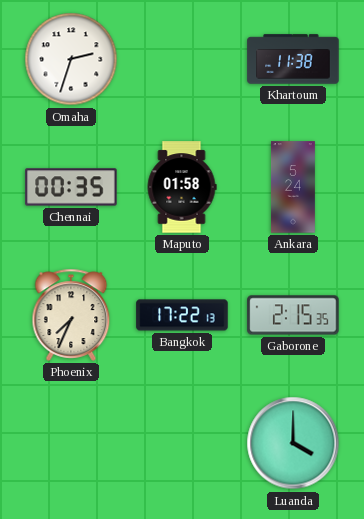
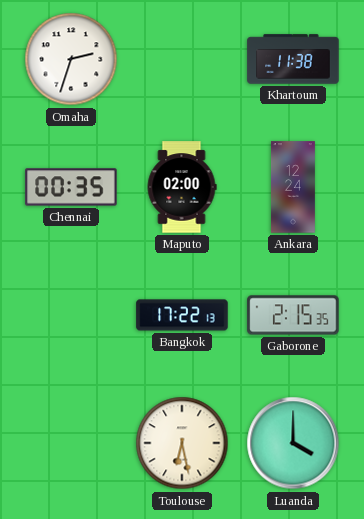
Maputo: 01:58 -> 02:00 (182, 187)
Ankara: 5:24 -> 12:24 (293, 187)
Phoenix: 7:34 -> none (71, 315)
Toulouse: none -> 6:28 (182, 443)
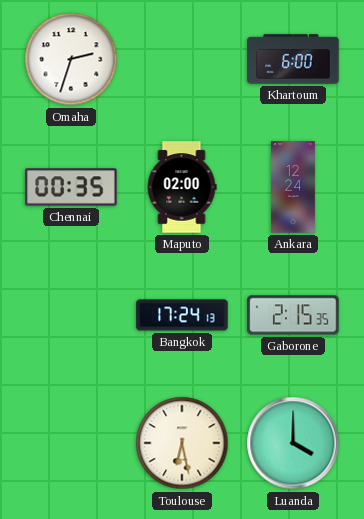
Khartoum: 11:38 -> 6:00 (293, 59)
Bangkok: 17:22 -> 17:24 (182, 315)
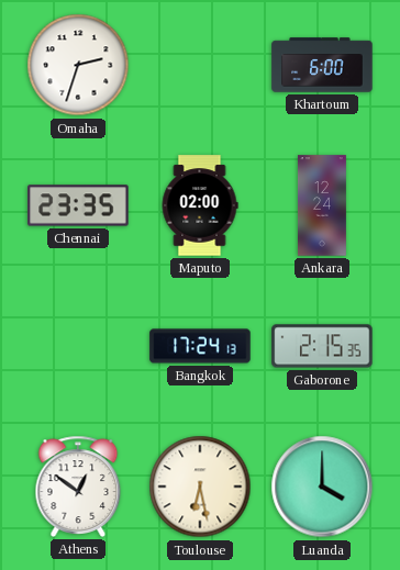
Chennai: 00:35 -> 23:35 (78, 205)
Athens: none -> 12:51 (78, 487)
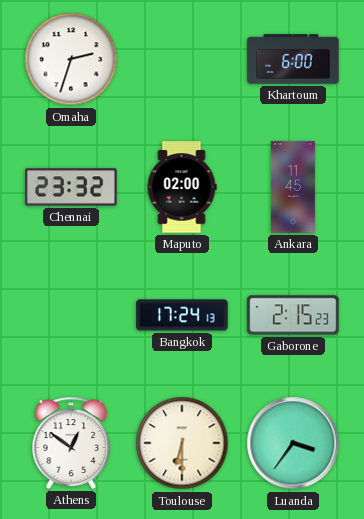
Chennai: 23:35 -> 23:32 (71, 187)
Ankara: 12:24 -> 11:45 (293, 187)
Gaborone: 2:15:35 -> 2:15:23 (293, 315)
Toulouse: 6:28 -> 6:30 (182, 443)
Luanda: 4:00 -> 3:36 (293, 443)
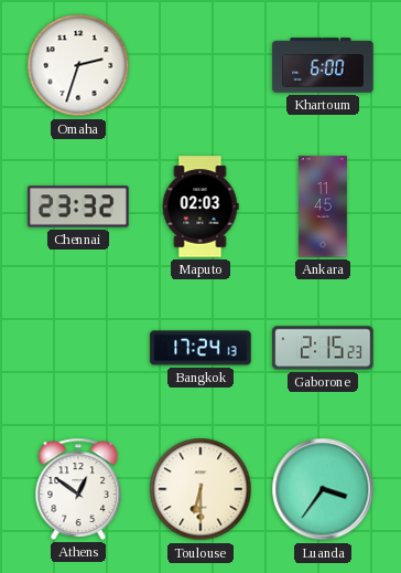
Maputo: 02:00 -> 02:03 (201, 206)
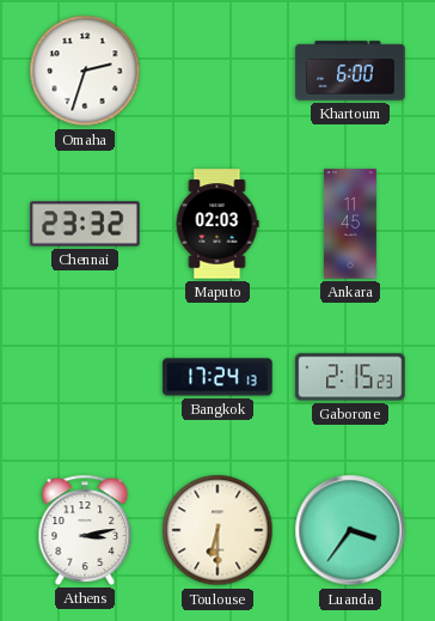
Athens: 12:51 -> 3:13 (85, 530)
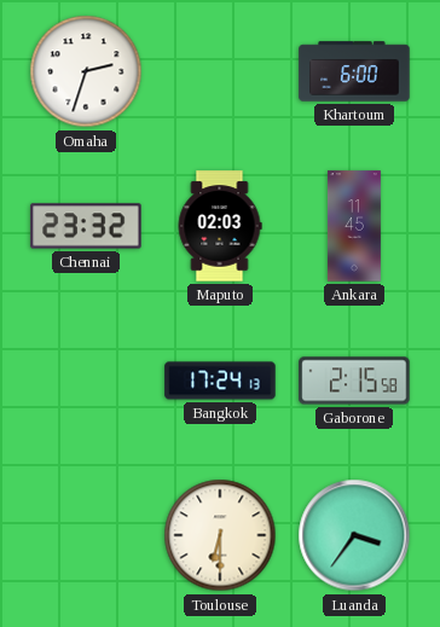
Gaborone: 2:15:23 -> 2:15:58 (354, 381)
Athens: 3:13 -> none (85, 530)
